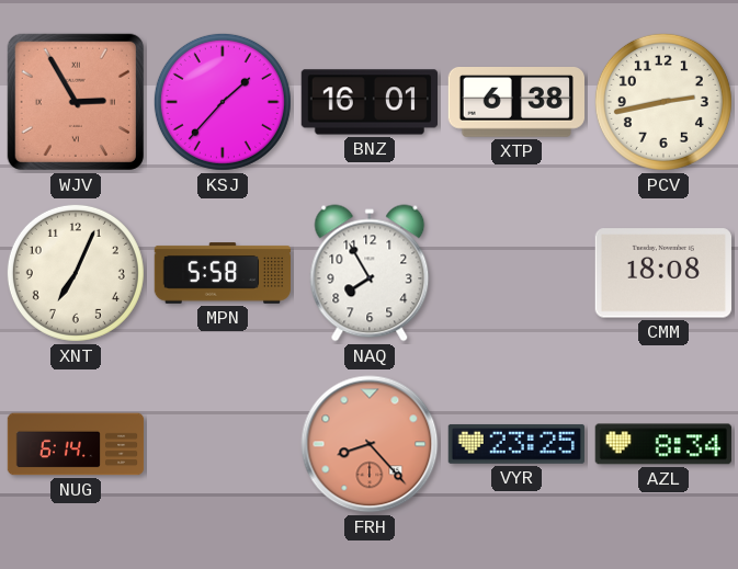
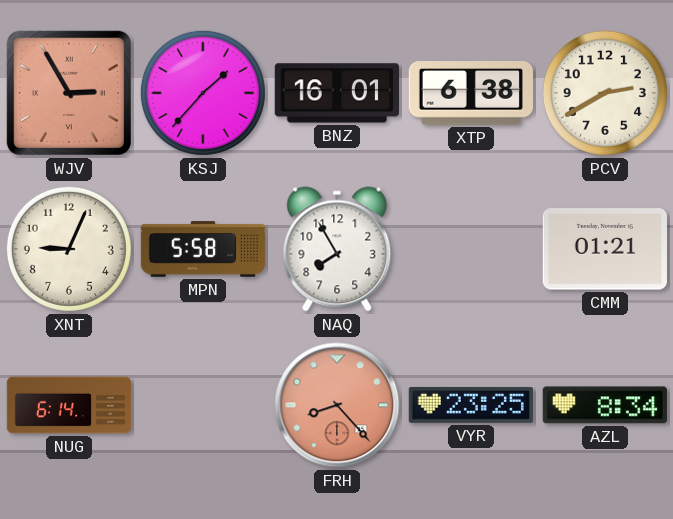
PCV: 2:43 -> 2:40 (605, 93)
XNT: 7:04 -> 9:04 (69, 249)
CMM: 18:08 -> 01:21 (605, 249)
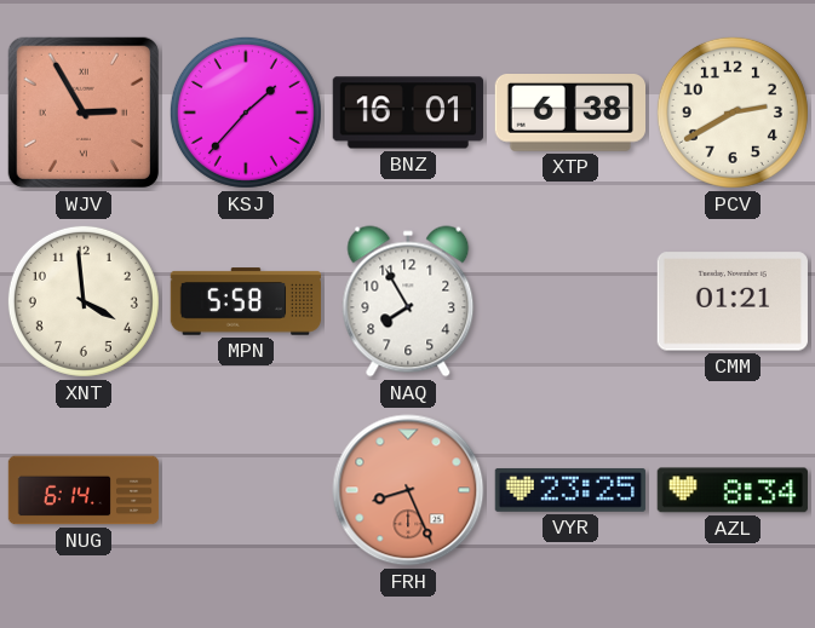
XNT: 9:04 -> 3:59 (84, 301)
FRH: 8:23 -> 8:26 (408, 490)
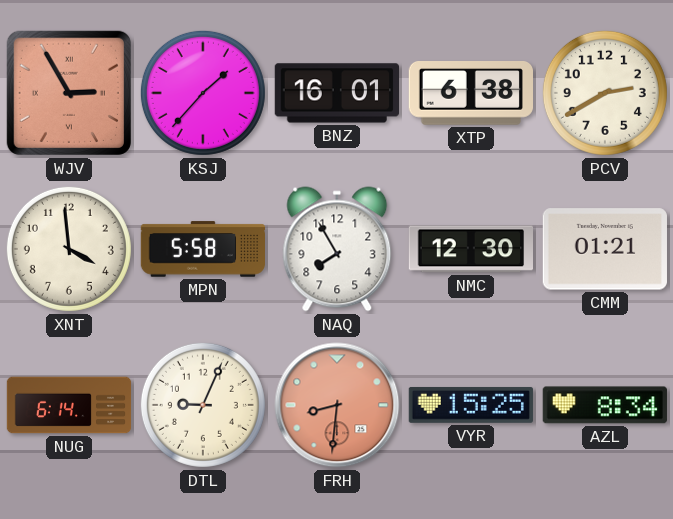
NMC: none -> 12:30 (470, 249)
DTL: none -> 9:04 (203, 405)
FRH: 8:26 -> 8:31 (337, 405)
VYR: 23:25 -> 15:25 (471, 405)
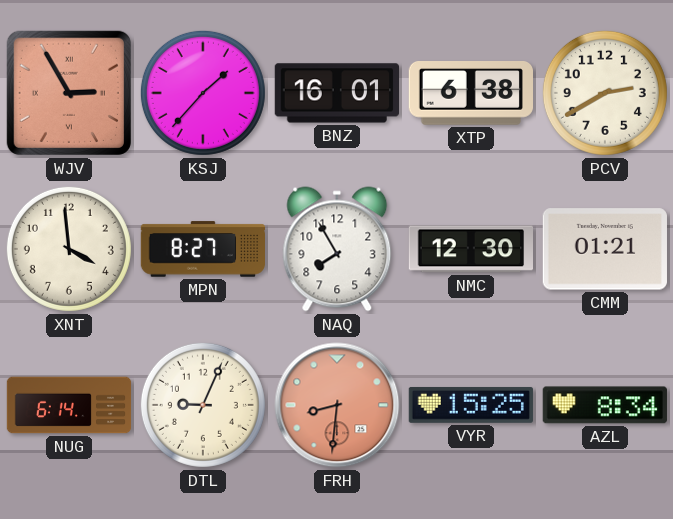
MPN: 5:58 -> 8:27 (203, 249)
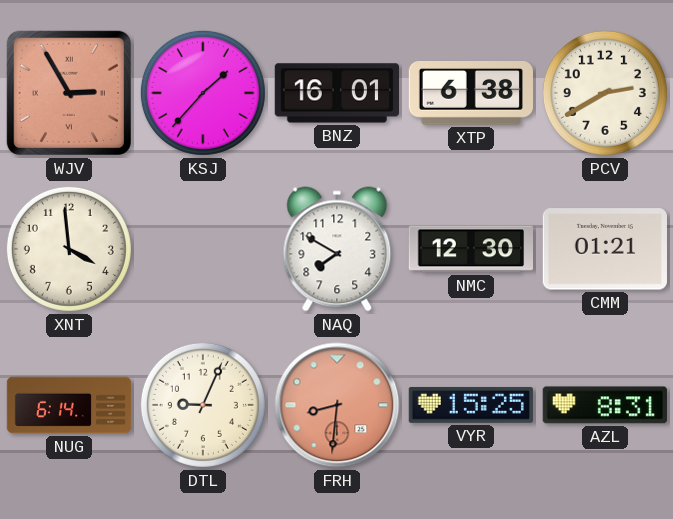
MPN: 8:27 -> none (203, 249)
NAQ: 7:55 -> 7:50 (337, 249)
AZL: 8:34 -> 8:31 (605, 405)
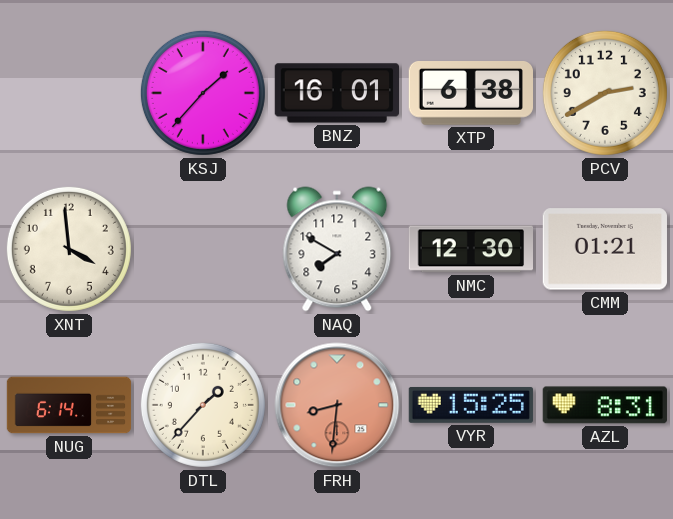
WJV: 2:55 -> none (69, 93)
DTL: 9:04 -> 1:37 (203, 405)
